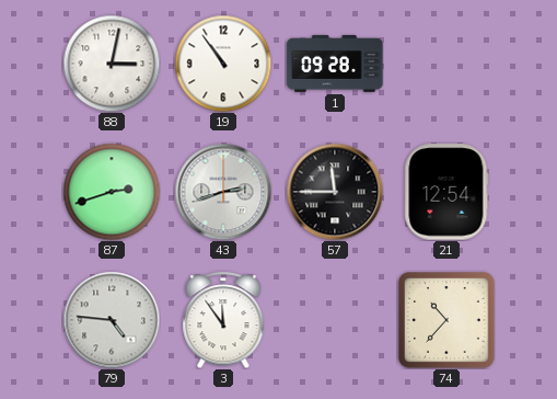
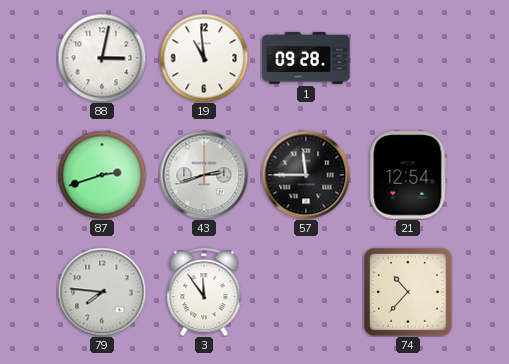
19: 10:54 -> 10:59 (204, 58)
79: 4:46 -> 7:46 (102, 292)
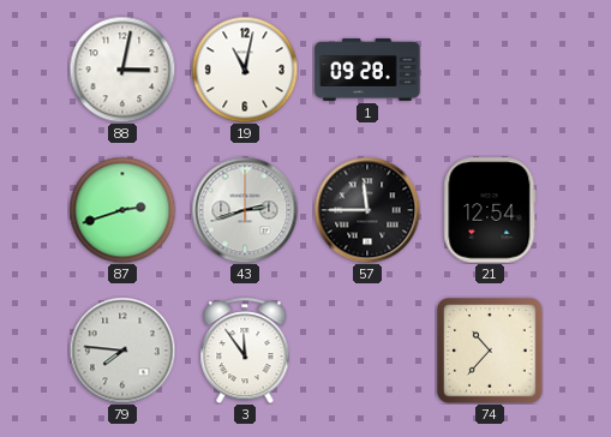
19: 10:59 -> 11:02 (245, 70)
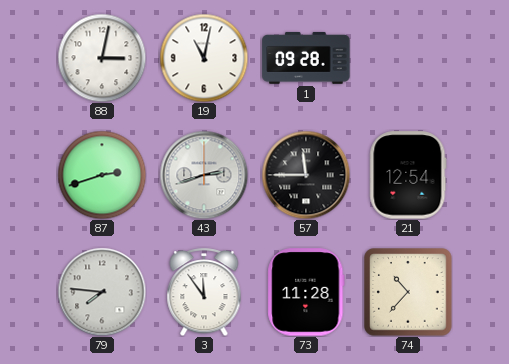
73: none -> 11:28 (306, 292)
